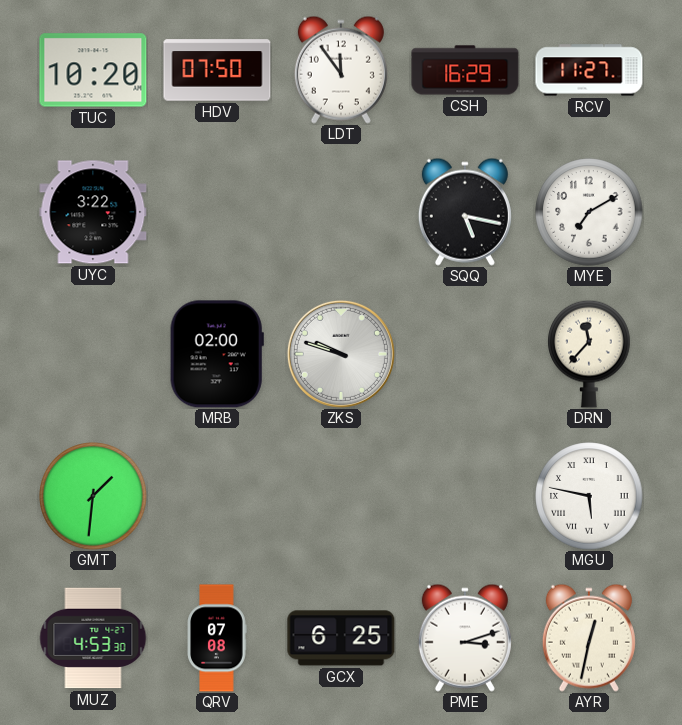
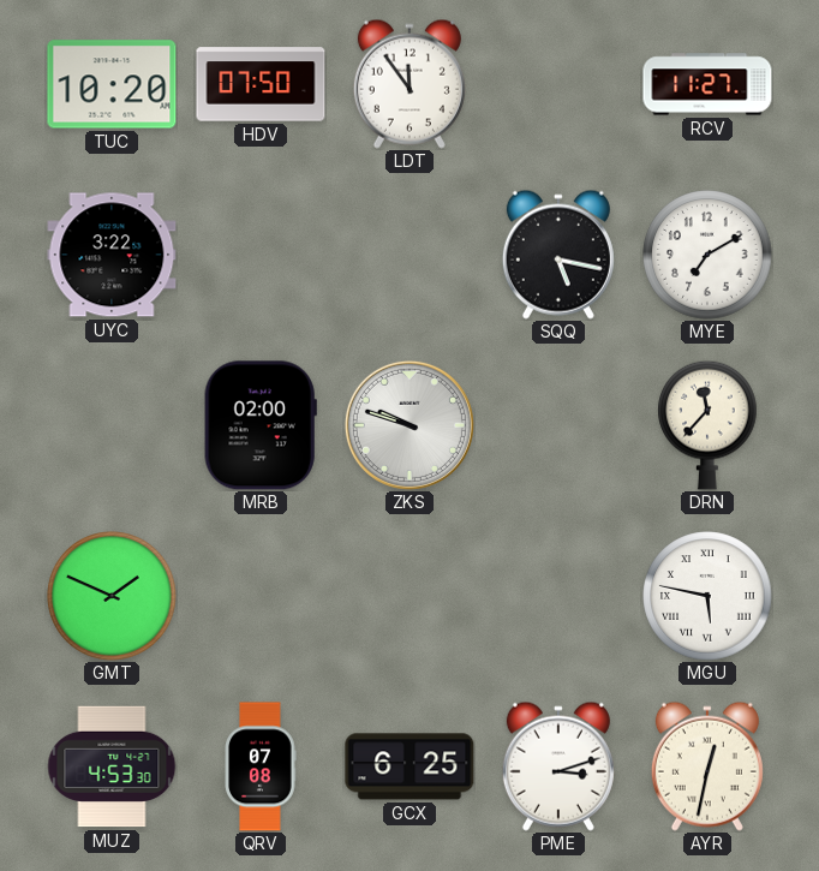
CSH: 16:29 -> none (465, 70)
GMT: 1:31 -> 1:49 (112, 596)
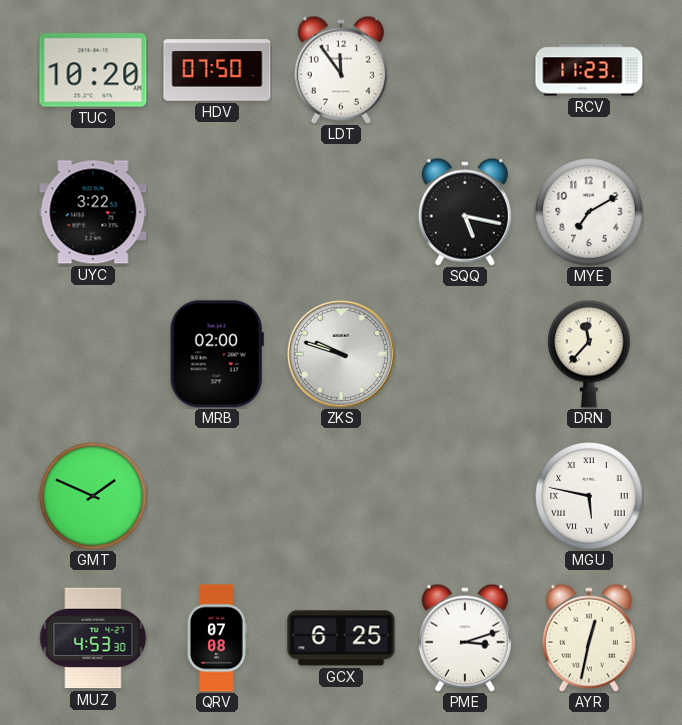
RCV: 11:27 -> 11:23 (589, 70)
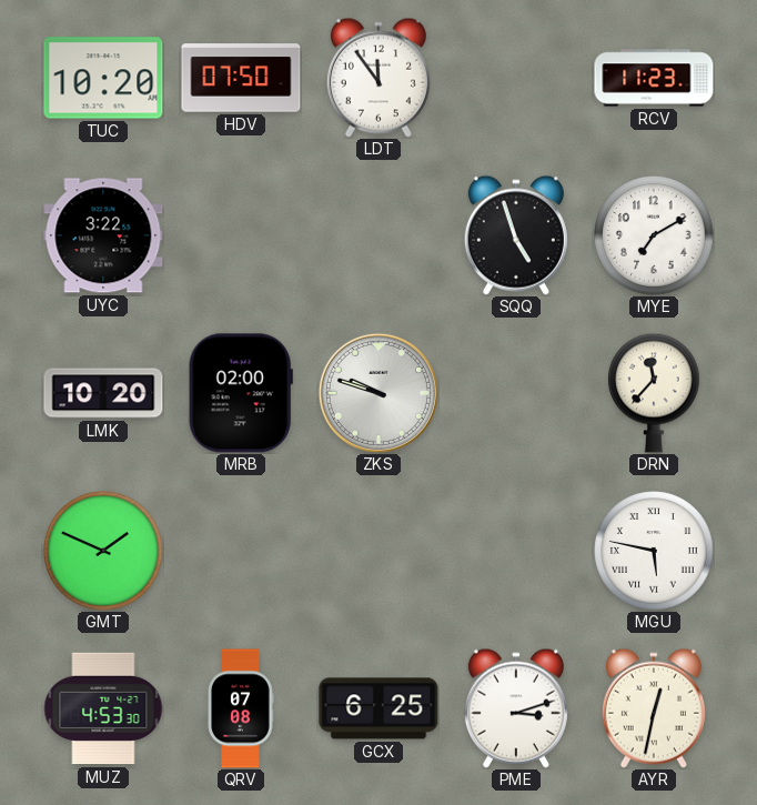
SQQ: 5:17 -> 4:57 (516, 235)
LMK: none -> 10:20 (103, 393)
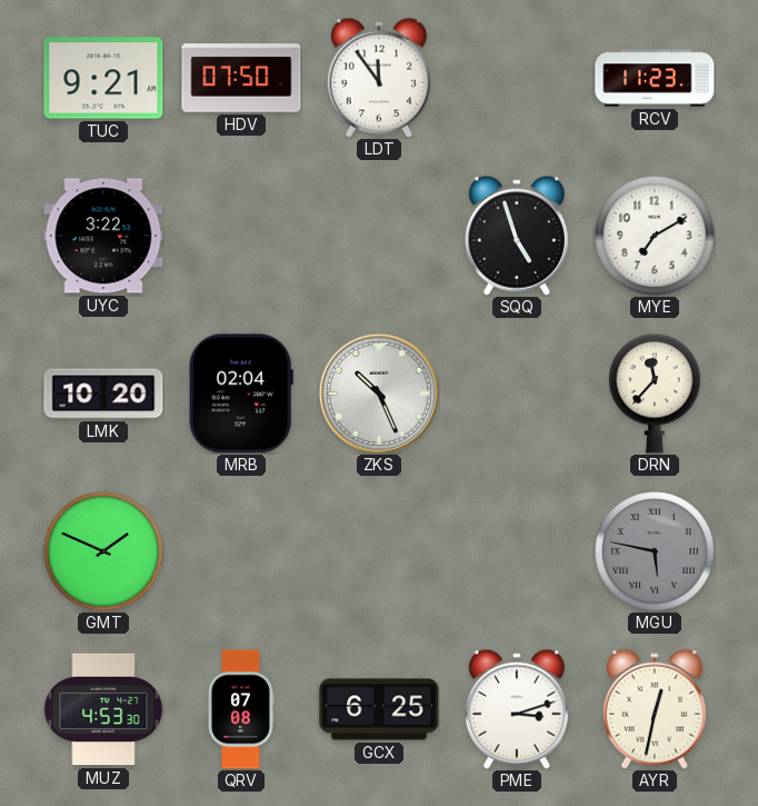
TUC: 10:20 -> 9:21 (103, 78)
MRB: 02:00 -> 02:04 (241, 394)
ZKS: 9:48 -> 10:26 (379, 394)
MGU dial: white -> grey (655, 551)
